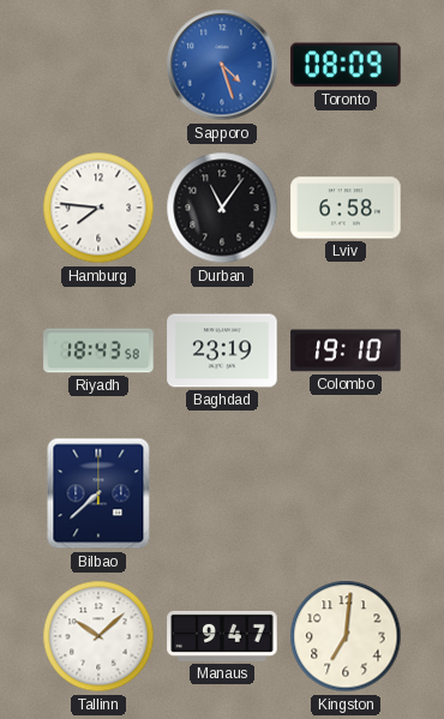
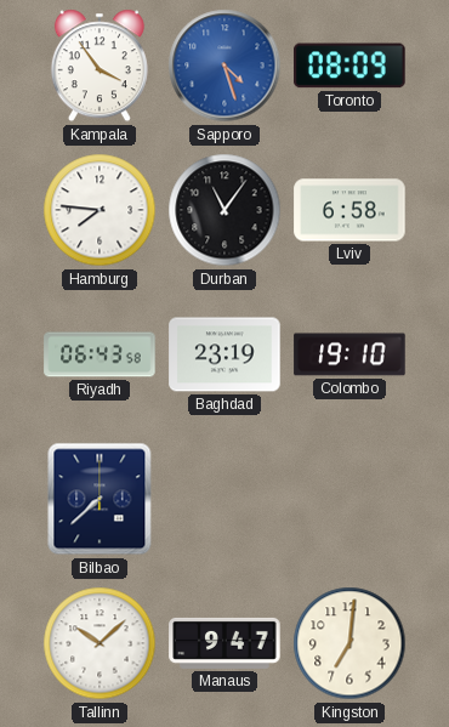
Kampala: none -> 3:54 (100, 66)
Riyadh: 18:43 -> 06:43 (100, 354)
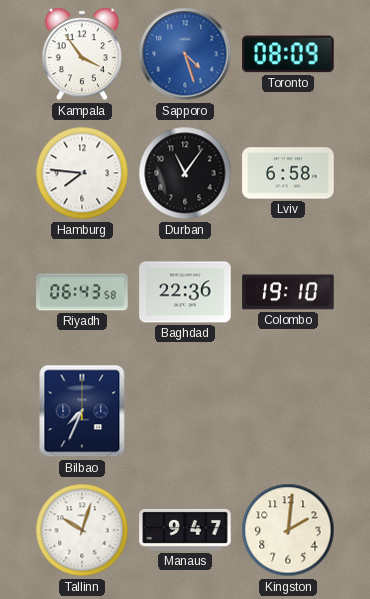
Baghdad: 23:19 -> 22:36 (185, 292)
Bilbao: 7:38 -> 7:34 (82, 411)
Tallinn: 10:08 -> 10:03 (82, 530)
Kingston: 7:01 -> 2:01 (288, 530)
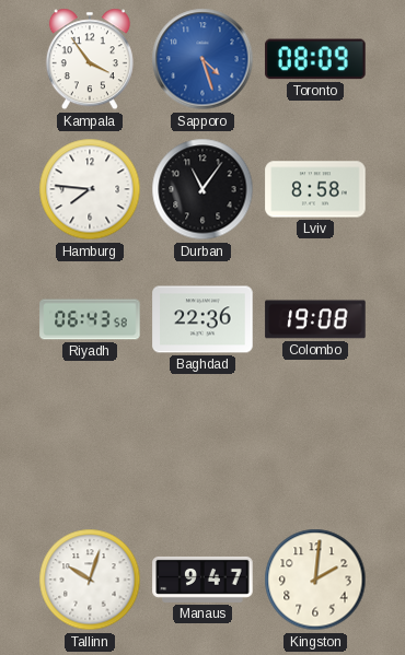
Lviv: 6:58 -> 8:58 (315, 189)
Colombo: 19:10 -> 19:08 (315, 319)
Bilbao: 7:34 -> none (82, 411)
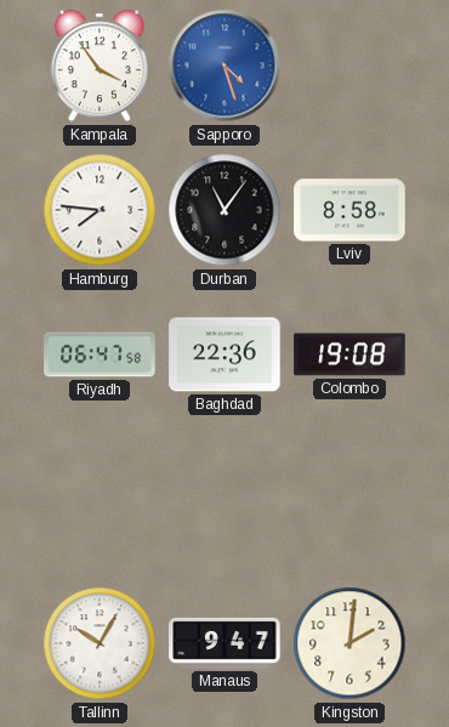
Toronto: 08:09 -> none (315, 59)
Riyadh: 06:43 -> 06:47 (100, 354)
Tallinn: 10:03 -> 10:05 (100, 643)
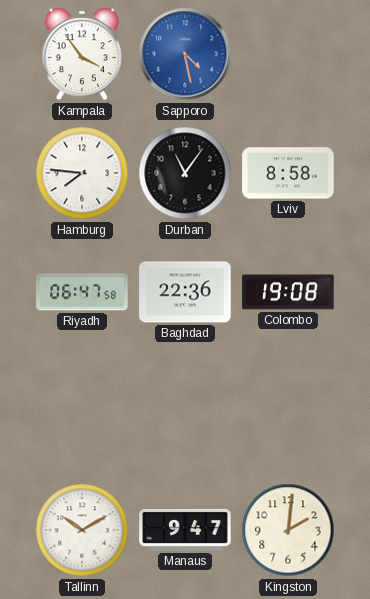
Sapporo: 4:27 -> 4:28 (185, 54)
Tallinn: 10:05 -> 10:10 (82, 530)
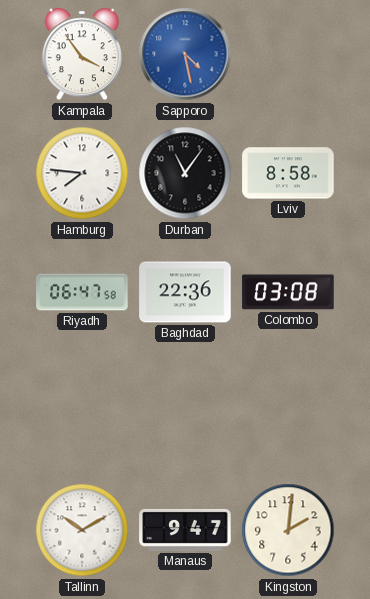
Colombo: 19:08 -> 03:08 (288, 292)
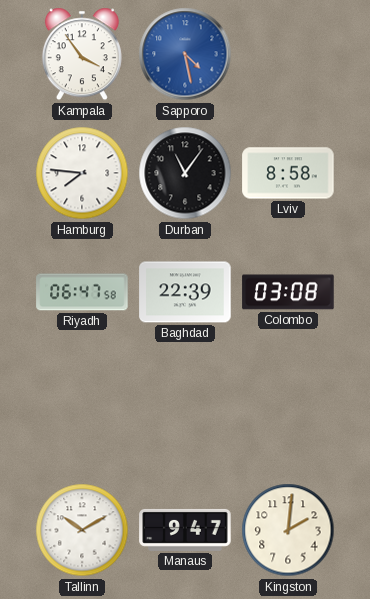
Baghdad: 22:36 -> 22:39 (185, 292)
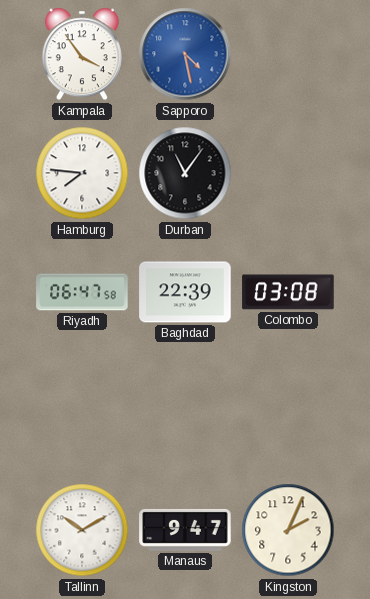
Lviv: 8:58 -> none (288, 173)
Kingston: 2:01 -> 2:04 (288, 530)
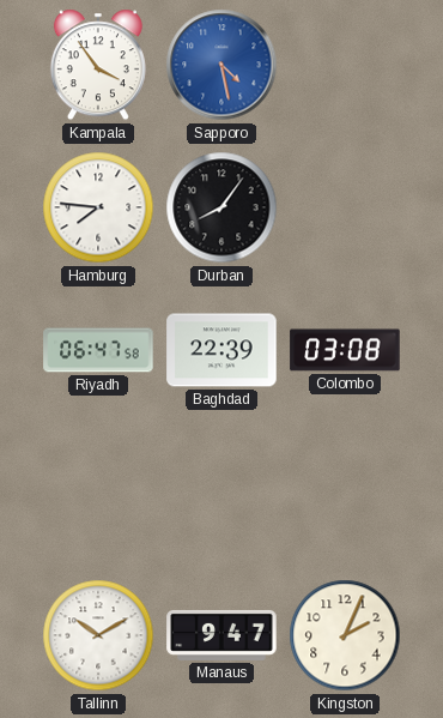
Durban: 11:06 -> 8:06 (221, 207)
